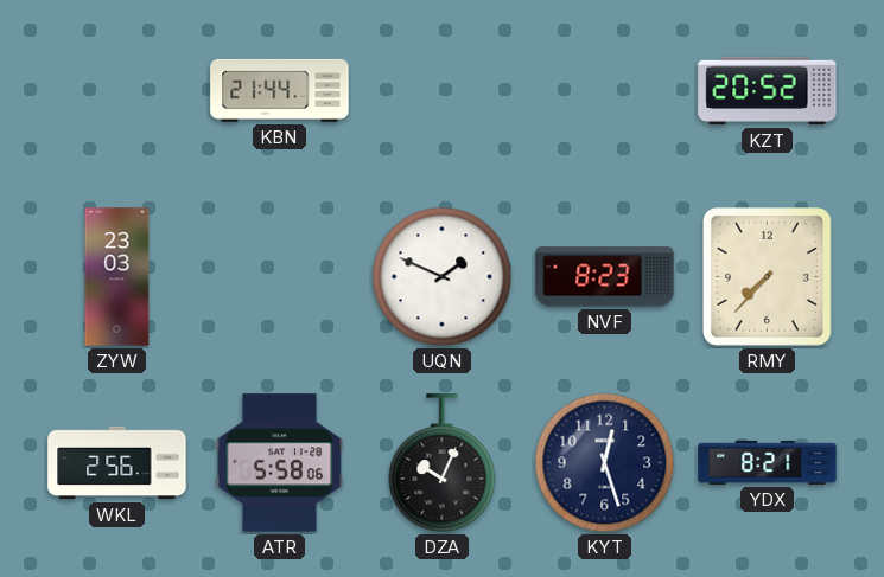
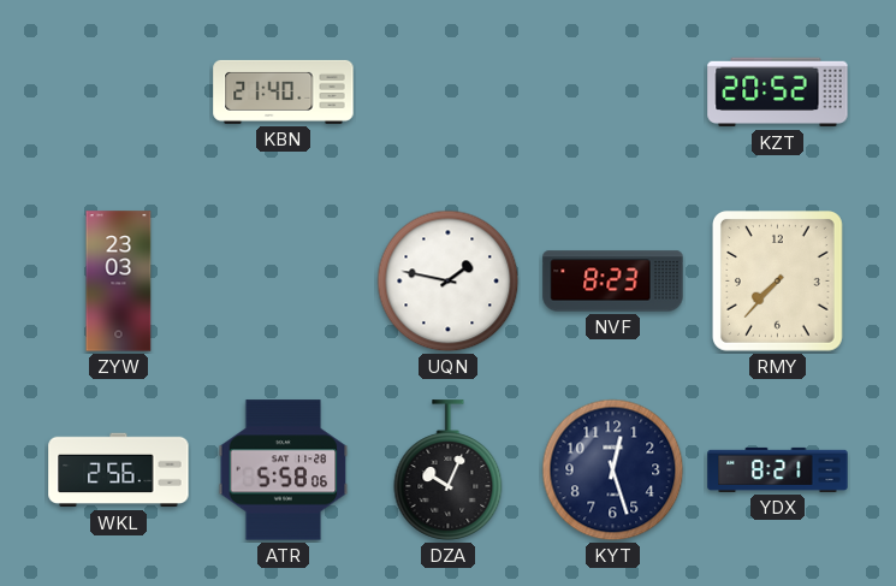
KBN: 21:44 -> 21:40 (284, 91)
UQN: 1:49 -> 1:47 (449, 282)
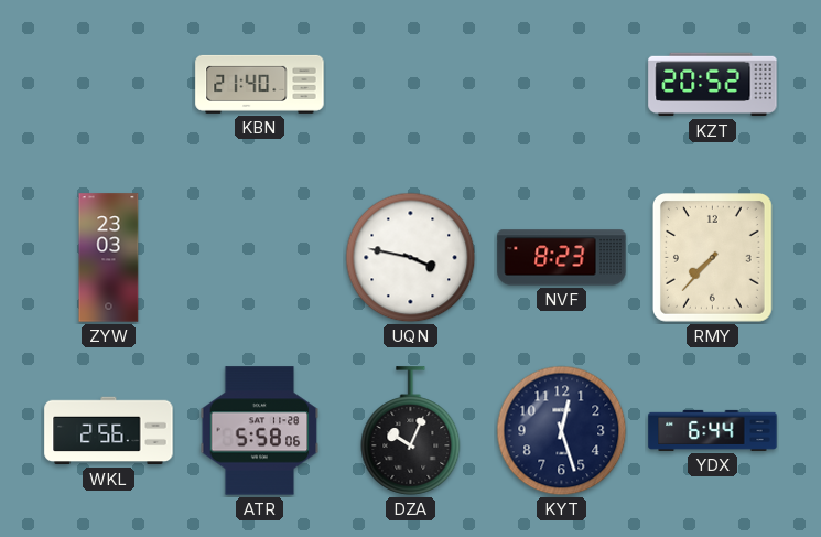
UQN: 1:47 -> 3:47 (411, 258)
YDX: 8:21 -> 6:44 (713, 430)
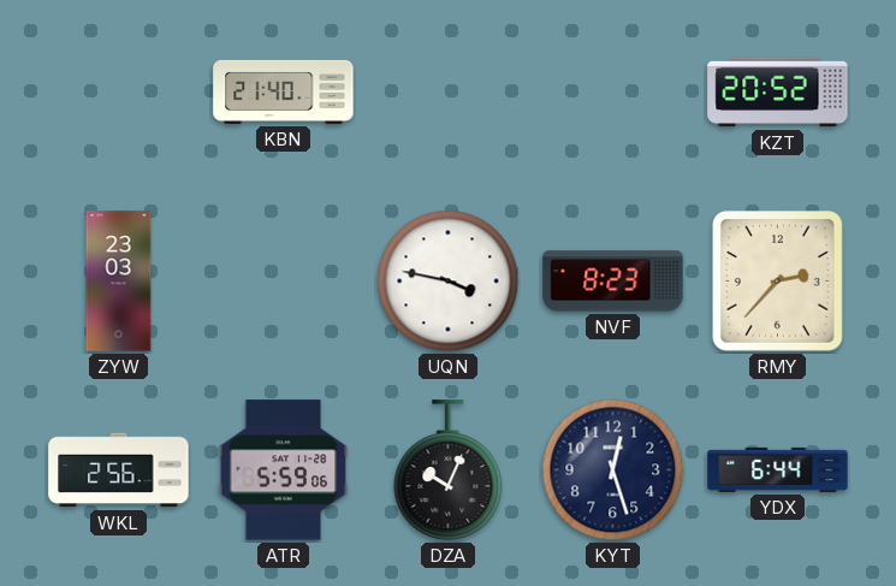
RMY: 7:37 -> 2:37 (777, 282)
ATR: 5:58 -> 5:59 (284, 470)
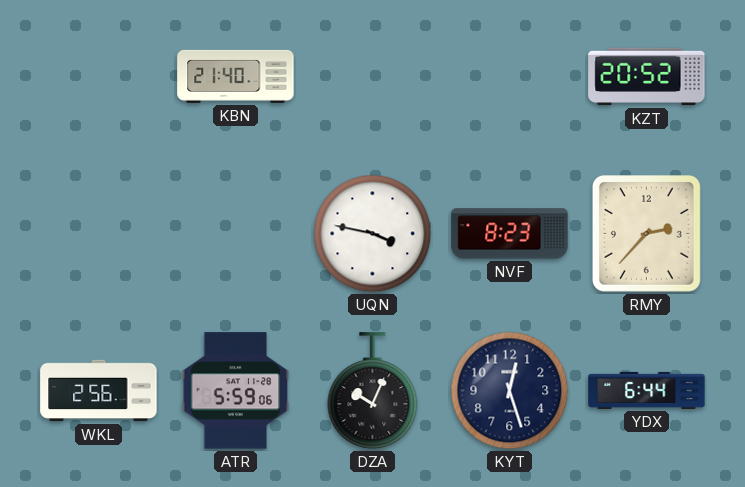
ZYW: 23:03 -> none (119, 282)
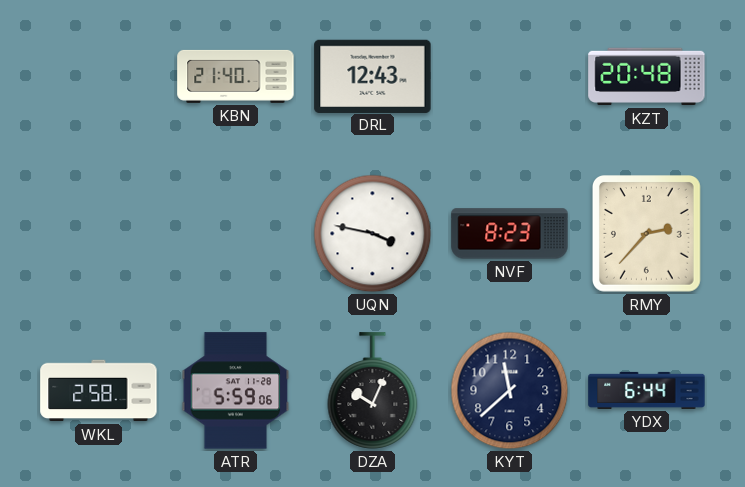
DRL: none -> 12:43 (373, 76)
KZT: 20:52 -> 20:48 (647, 77)
WKL: 2:56 -> 2:58 (99, 391)
KYT: 12:27 -> 11:38 (510, 391)
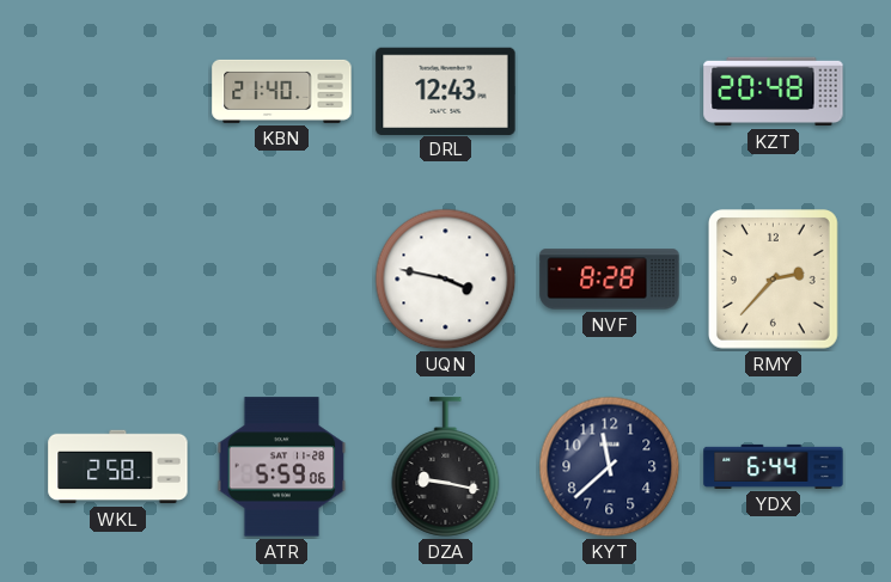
NVF: 8:23 -> 8:28 (610, 280)
DZA: 10:04 -> 9:17 (446, 467)
